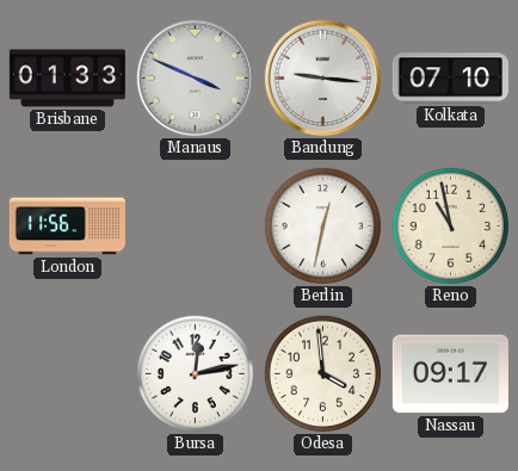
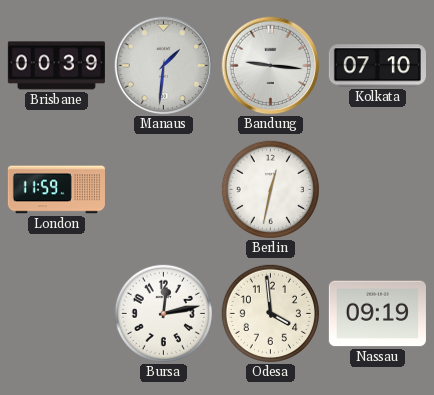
Brisbane: 01:33 -> 00:39 (56, 66)
Manaus: 3:49 -> 1:31 (164, 66)
London: 11:56 -> 11:59 (56, 190)
Reno: 10:58 -> none (450, 225)
Nassau: 09:17 -> 09:19 (377, 314)
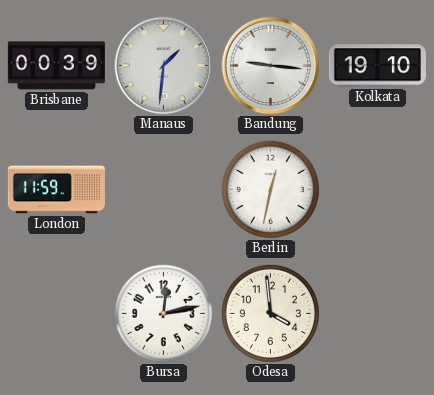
Kolkata: 07:10 -> 19:10 (377, 66)
Nassau: 09:19 -> none (377, 314)
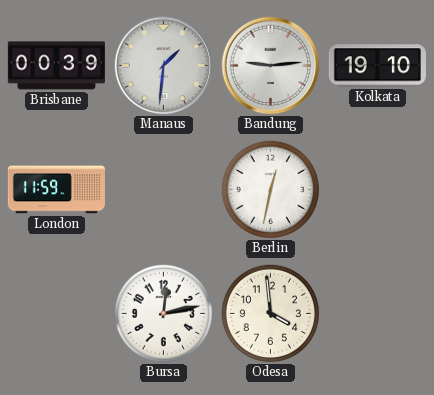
Bandung: 9:16 -> 9:14 (271, 66)
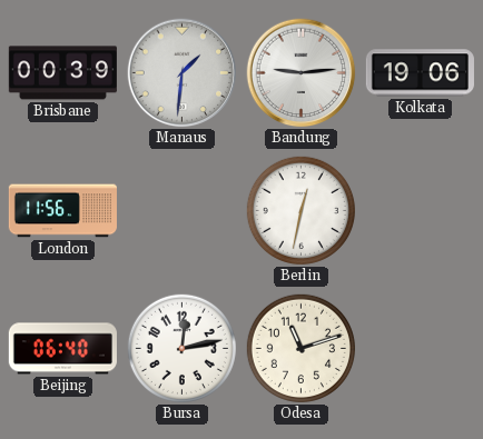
Kolkata: 19:10 -> 19:06 (420, 73)
London: 11:59 -> 11:56 (62, 211)
Beijing: none -> 06:40 (62, 349)
Odesa: 3:59 -> 11:12 (300, 348)
